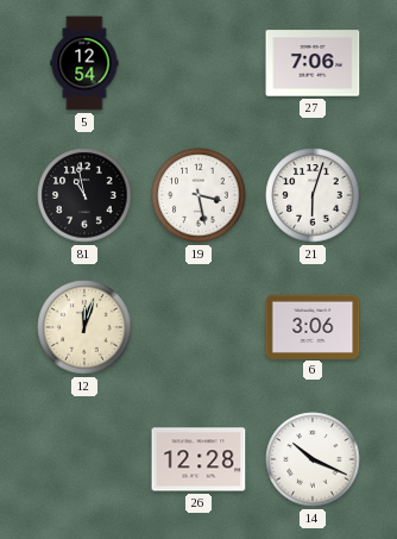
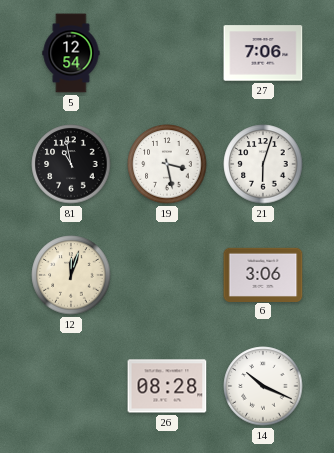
26: 12:28 -> 08:28 (167, 386)
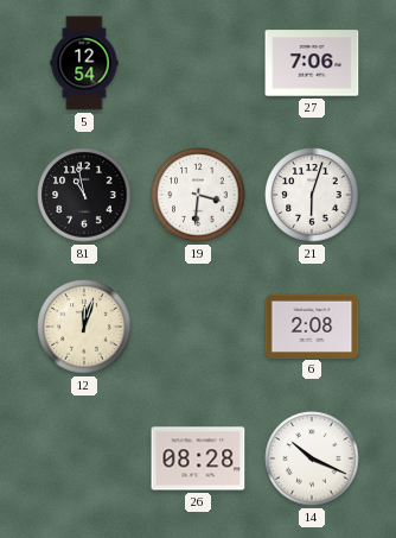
19: 3:28 -> 3:31 (198, 195)
6: 3:06 -> 2:08 (312, 325)
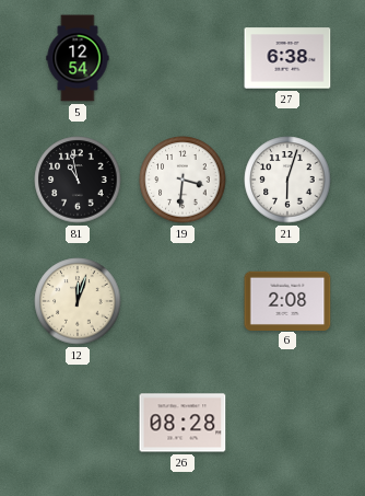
27: 7:06 -> 6:38 (287, 58)
14: 10:19 -> none (312, 458)
